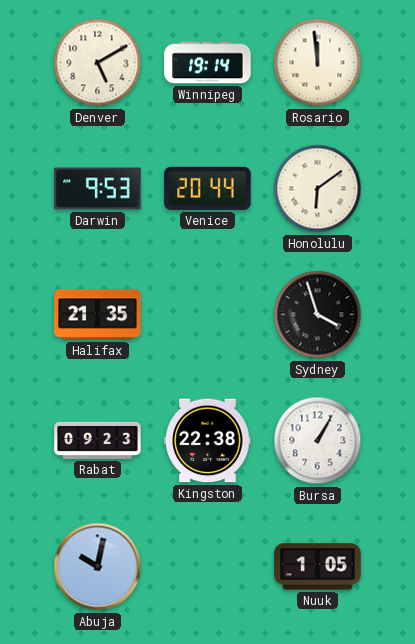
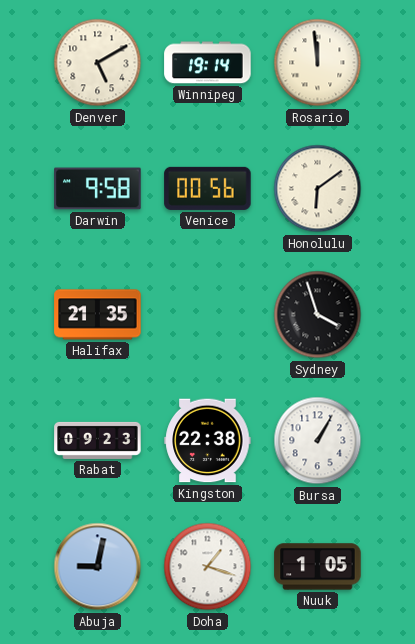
Darwin: 9:53 -> 9:58 (98, 189)
Venice: 20:44 -> 00:56 (208, 188)
Abuja: 10:02 -> 9:02 (98, 567)
Doha: none -> 1:18 (208, 567)
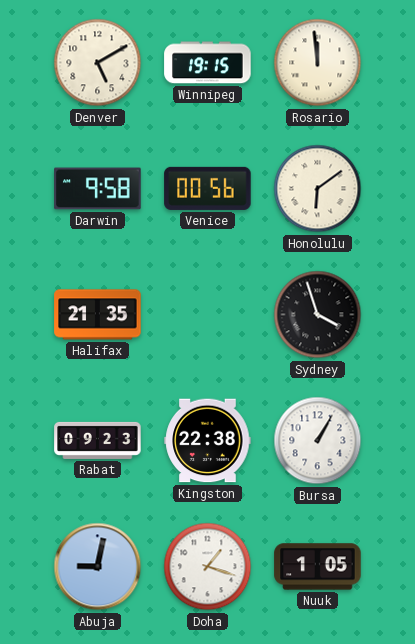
Winnipeg: 19:14 -> 19:15 (208, 63)
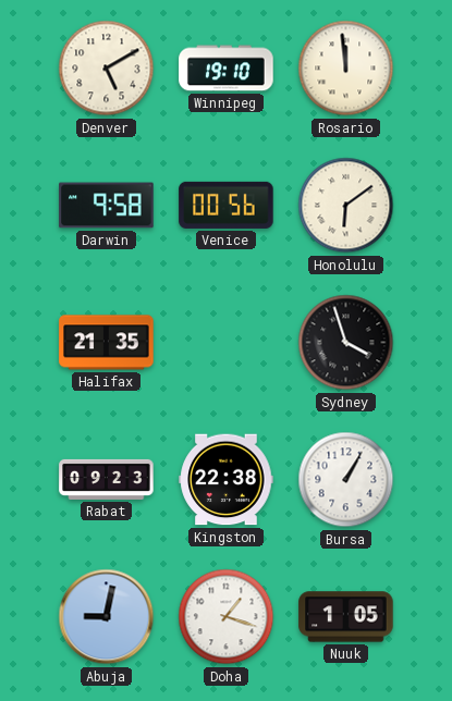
Winnipeg: 19:15 -> 19:10 (227, 69)
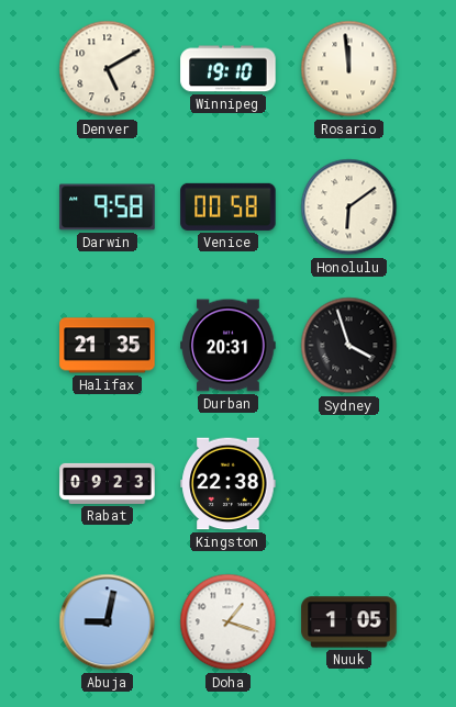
Venice: 00:56 -> 00:58 (229, 206)
Durban: none -> 20:31 (229, 346)
Bursa: 1:05 -> none (346, 480)
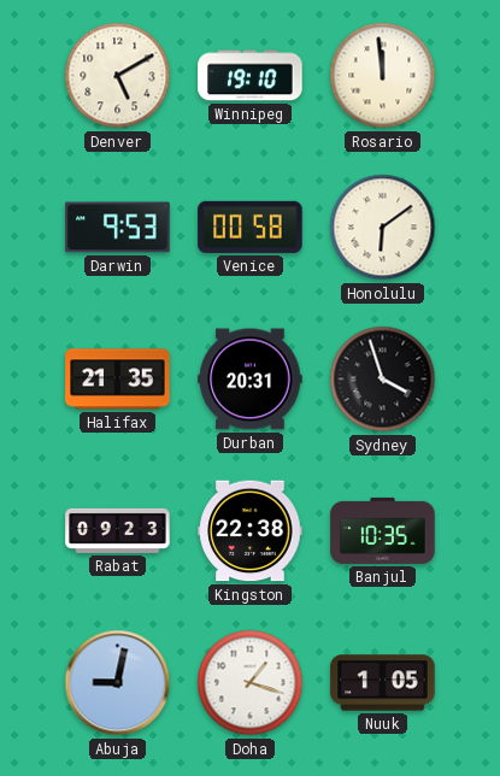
Darwin: 9:58 -> 9:53 (118, 228)
Banjul: none -> 10:35 (383, 530)
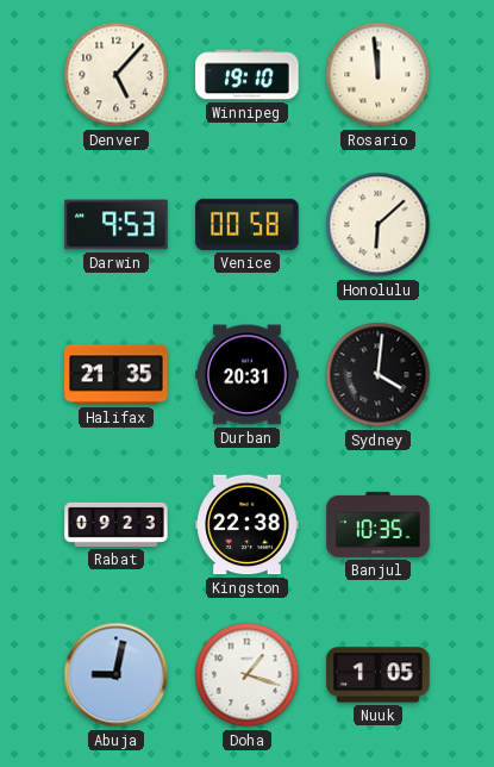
Denver: 5:10 -> 5:07 (117, 75)
Honolulu: 6:09 -> 6:08 (379, 225)
Sydney: 3:57 -> 4:01 (379, 375)
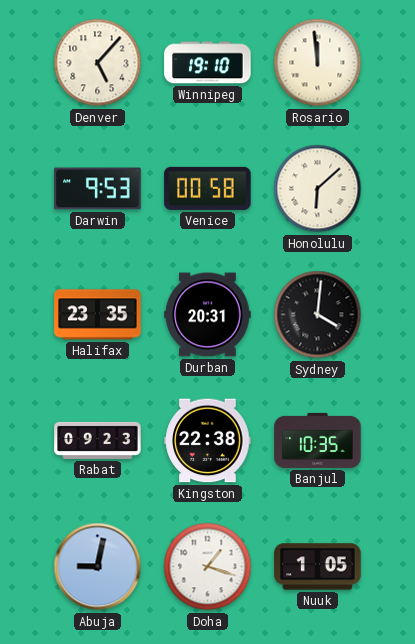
Halifax: 21:35 -> 23:35 (98, 315)
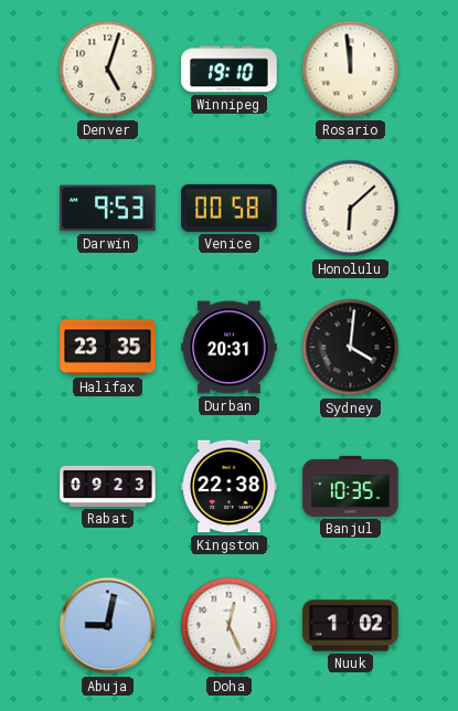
Denver: 5:07 -> 5:03 (108, 70)
Doha: 1:18 -> 12:26 (230, 626)
Nuuk: 1:05 -> 1:02 (351, 626)
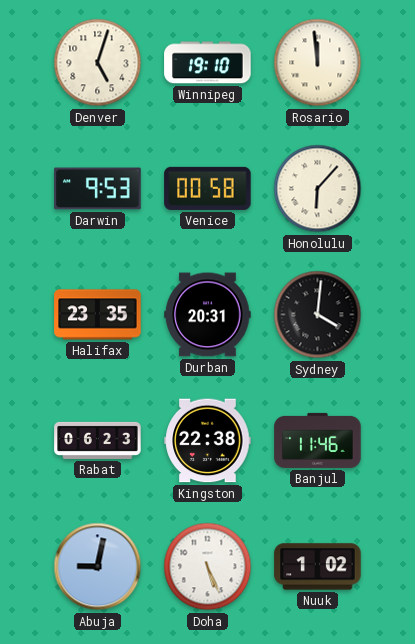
Honolulu: 6:08 -> 6:07 (318, 189)
Rabat: 09:23 -> 06:23 (98, 440)
Banjul: 10:35 -> 11:46 (318, 440)
Doha: 12:26 -> 5:26 (208, 567)
